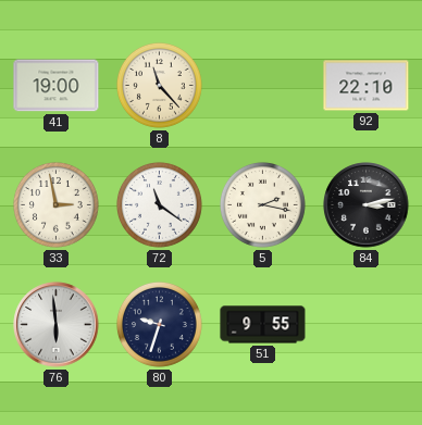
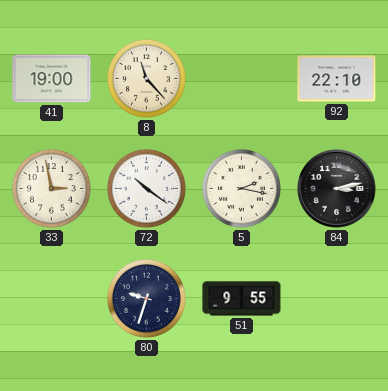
72: 11:21 -> 10:21 (146, 188)
76: 5:59 -> none (57, 325)
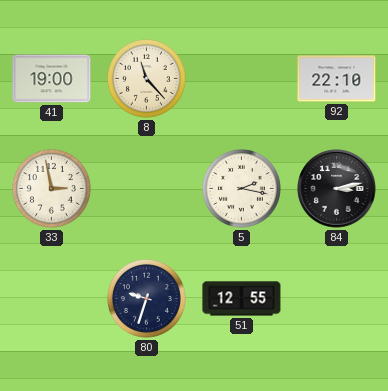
72: 10:21 -> none (146, 188)
51: 9:55 -> 12:55 (242, 299)
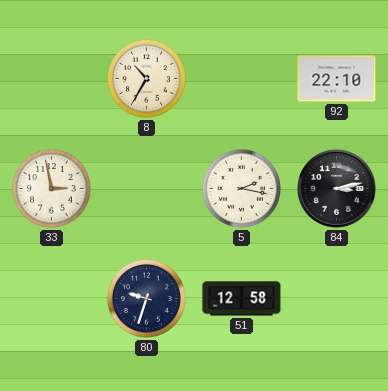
41: 19:00 -> none (52, 79)
8: 11:23 -> 10:35 (146, 78)
51: 12:55 -> 12:58 (242, 299)
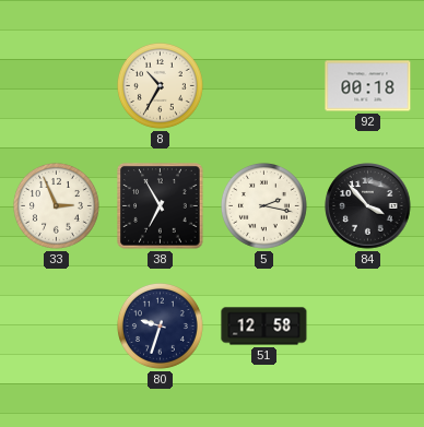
92: 22:10 -> 00:18 (368, 86)
33: 2:58 -> 2:56 (56, 205)
38: none -> 6:55 (161, 206)
84: 3:13 -> 3:53 (368, 206)
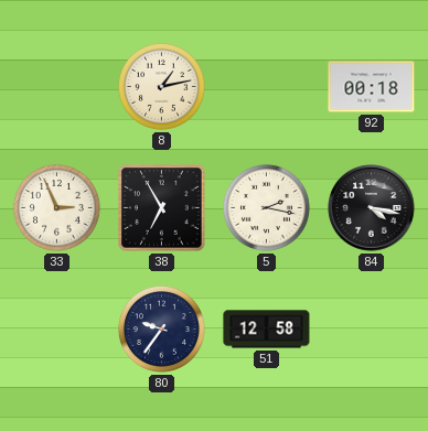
8: 10:35 -> 1:13 (161, 86)
84: 3:53 -> 4:17 (372, 208)
80: 9:33 -> 9:36 (161, 328)
